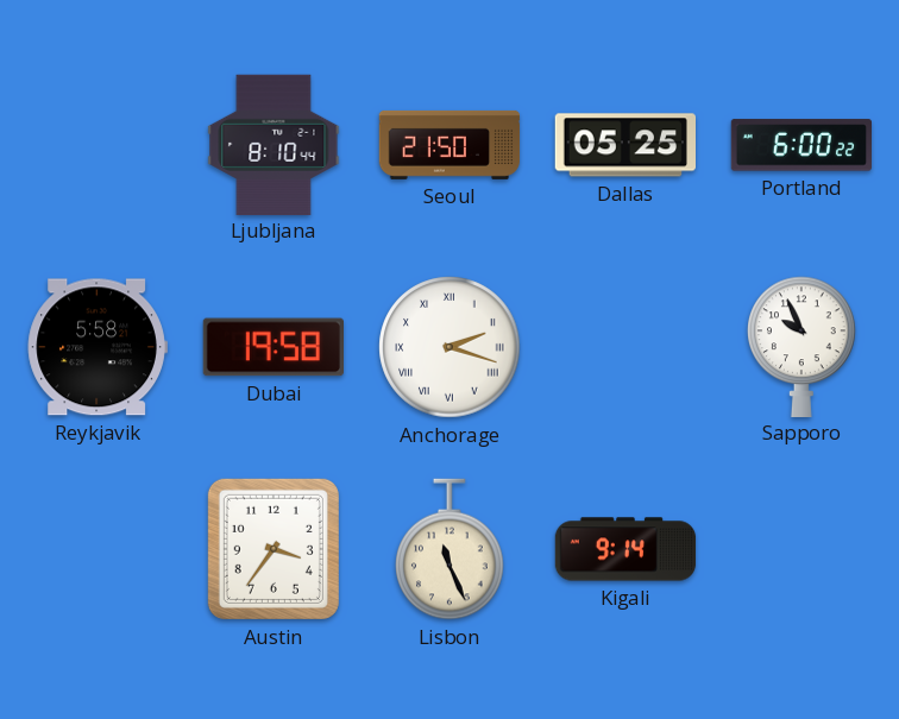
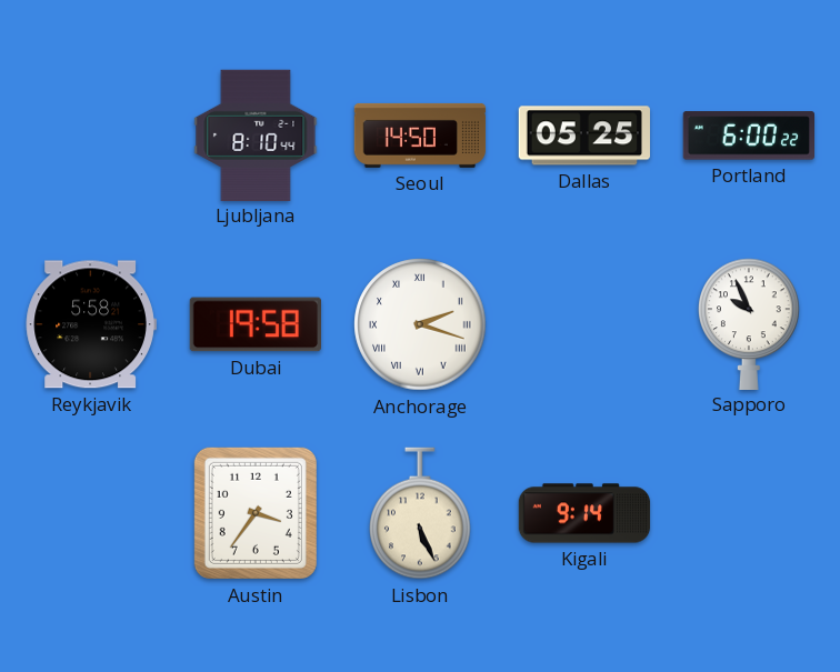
Seoul: 21:50 -> 14:50 (420, 136)
Lisbon: 11:26 -> 5:26 (420, 513)
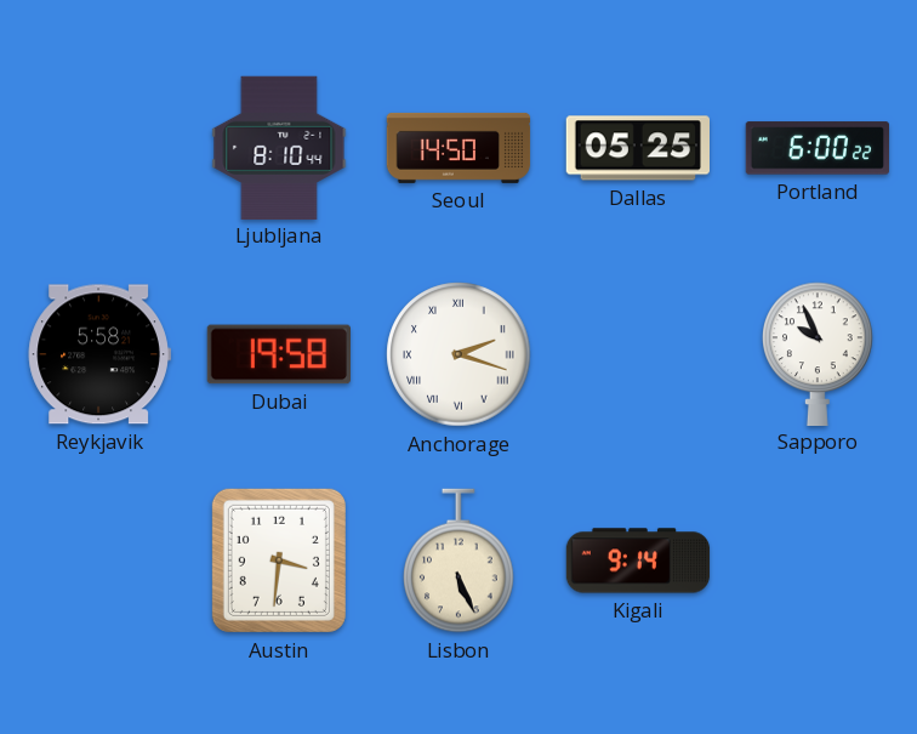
Austin: 3:36 -> 3:31 (279, 561)
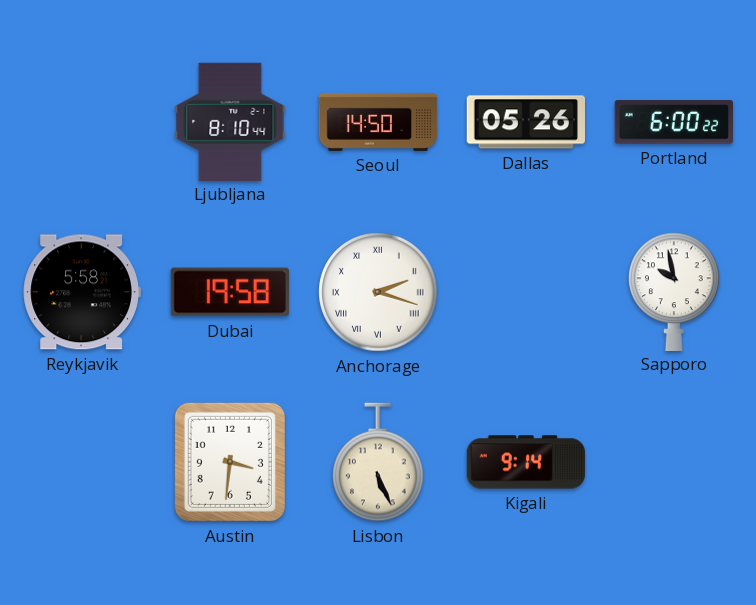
Dallas: 05:25 -> 05:26 (525, 122)
Sapporo: 9:56 -> 9:58 (674, 291)
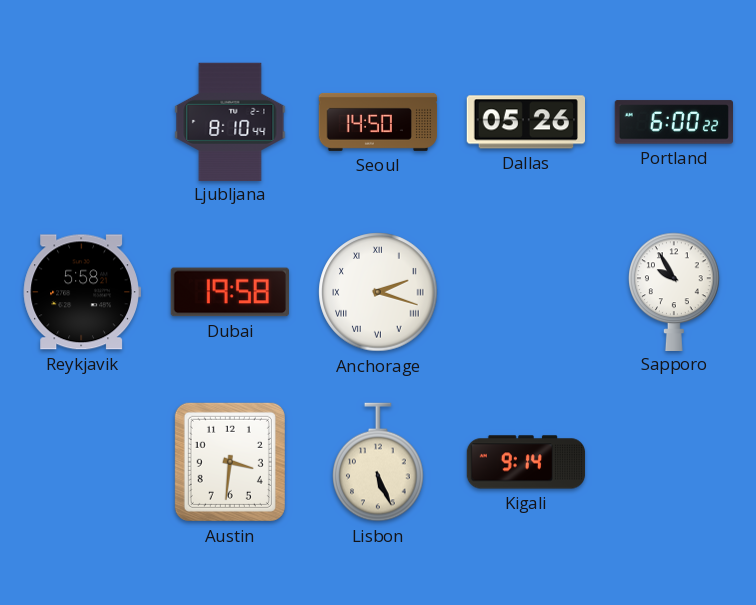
Sapporo: 9:58 -> 9:55 (674, 291)
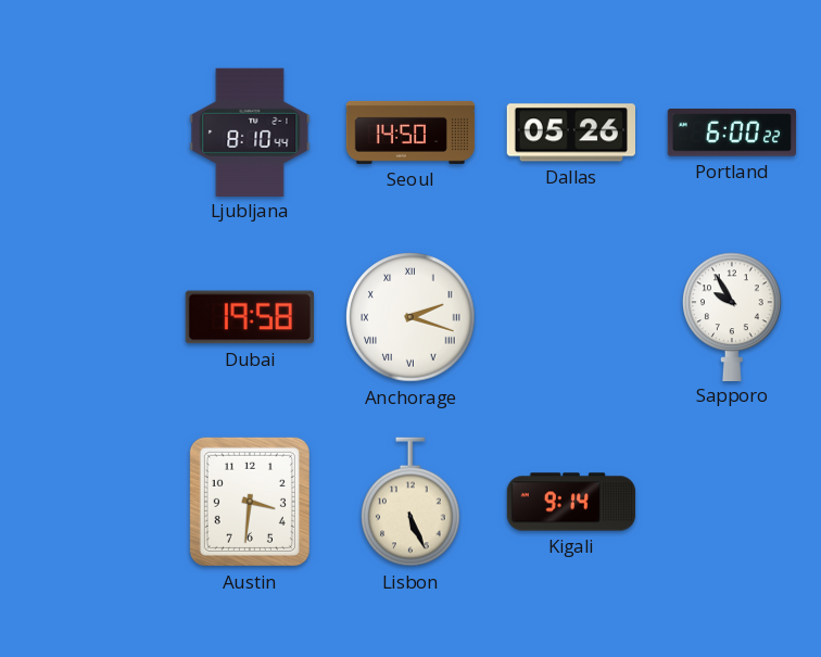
Reykjavik: 5:58 -> none (82, 292)
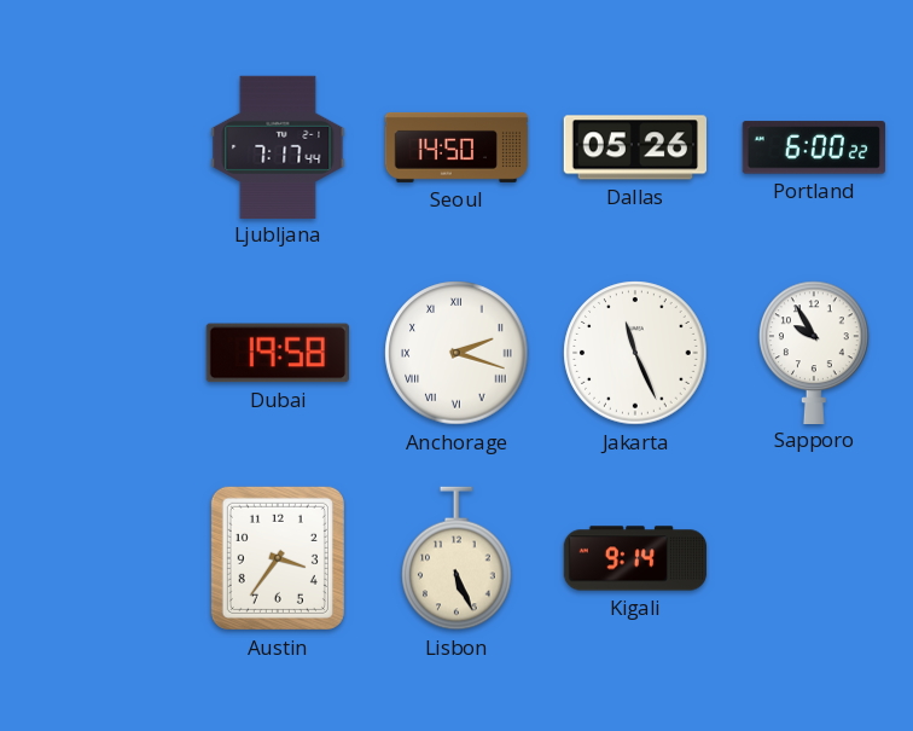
Ljubljana: 8:10 -> 7:17 (278, 146)
Jakarta: none -> 11:26 (635, 353)
Austin: 3:31 -> 3:36 (278, 558)
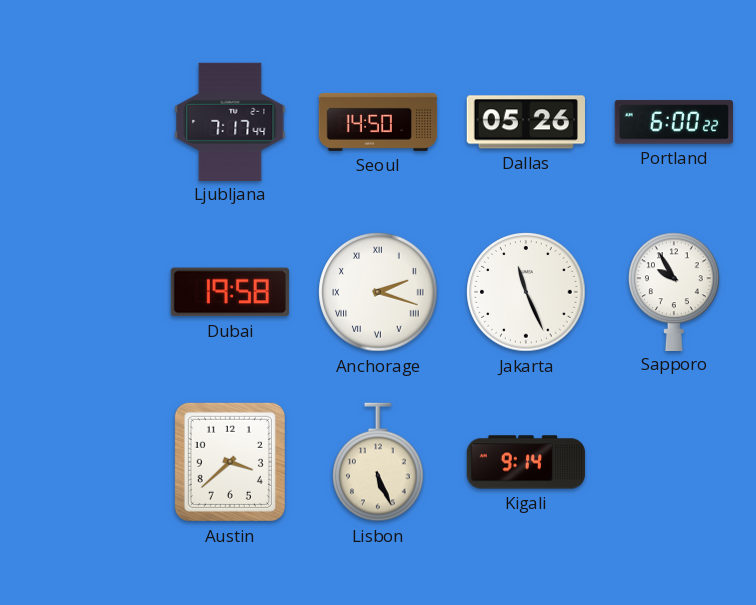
Austin: 3:36 -> 3:38 (230, 462)
